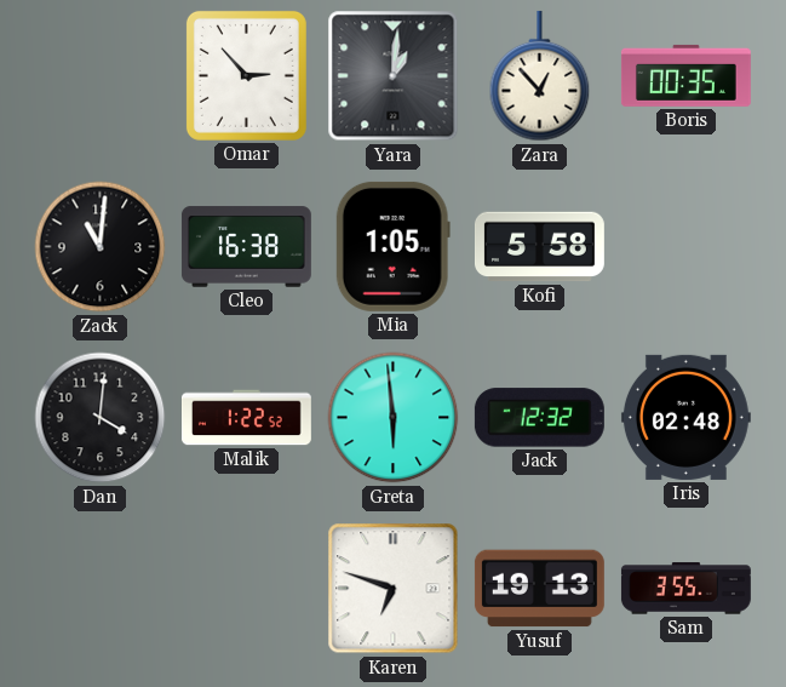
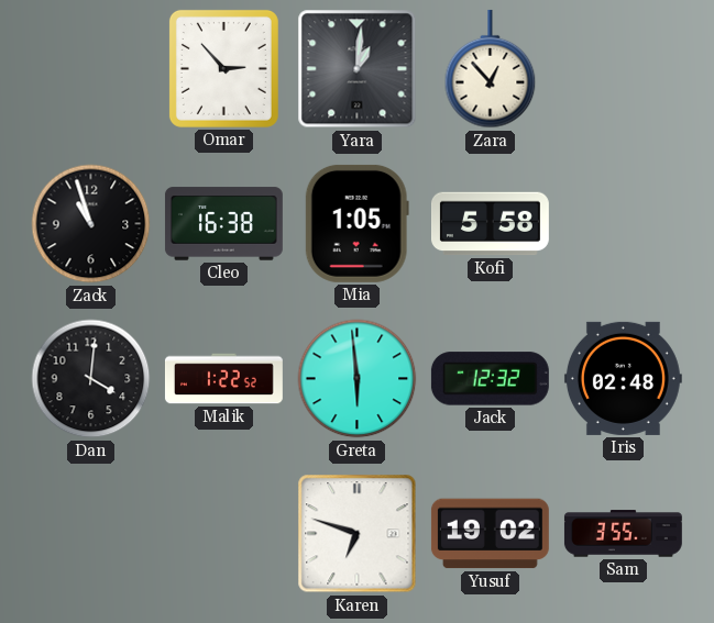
Boris: 00:35 -> none (685, 75)
Zack: 11:01 -> 10:57 (91, 224)
Yusuf: 19:13 -> 19:02 (490, 534)
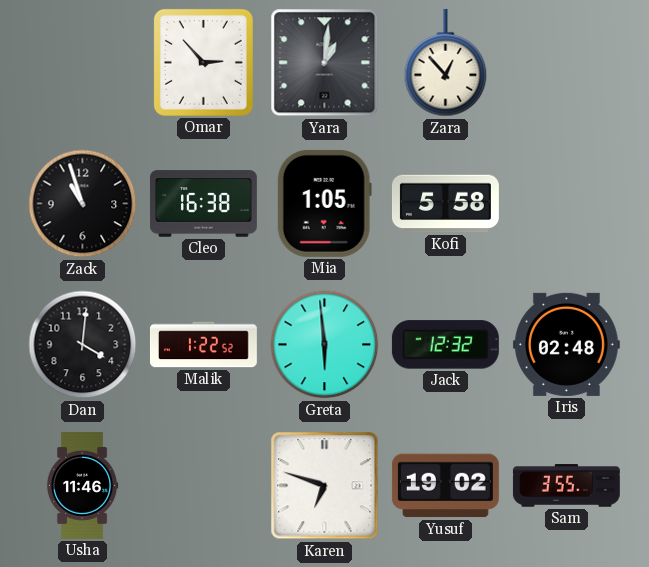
Usha: none -> 11:46 (82, 485)
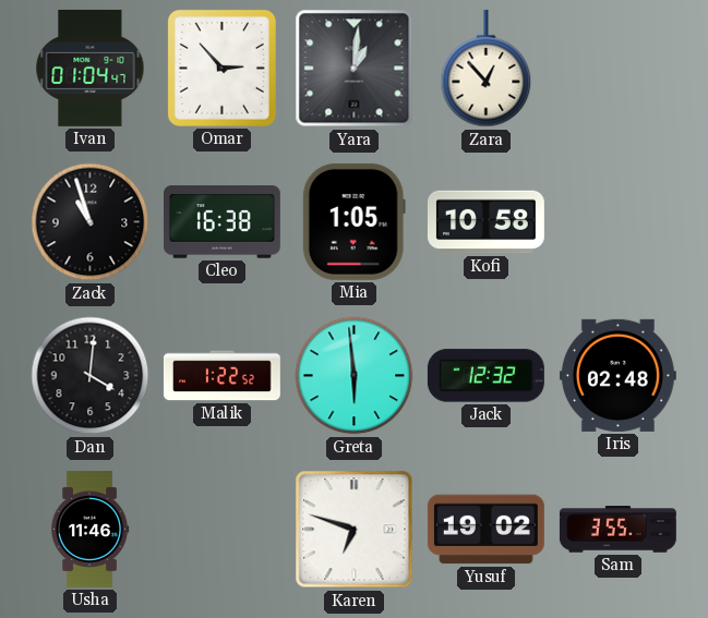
Ivan: none -> 01:04 (91, 68)
Kofi: 5:58 -> 10:58 (485, 222)
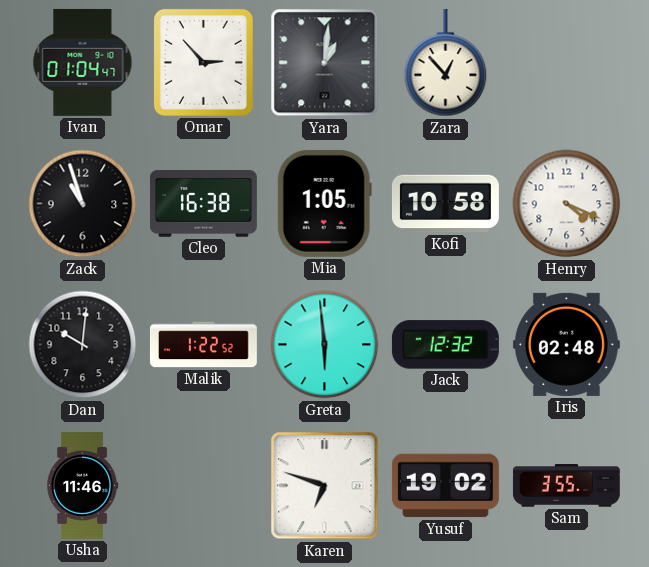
Henry: none -> 4:19 (567, 204)
Dan: 4:01 -> 10:01 (83, 345)
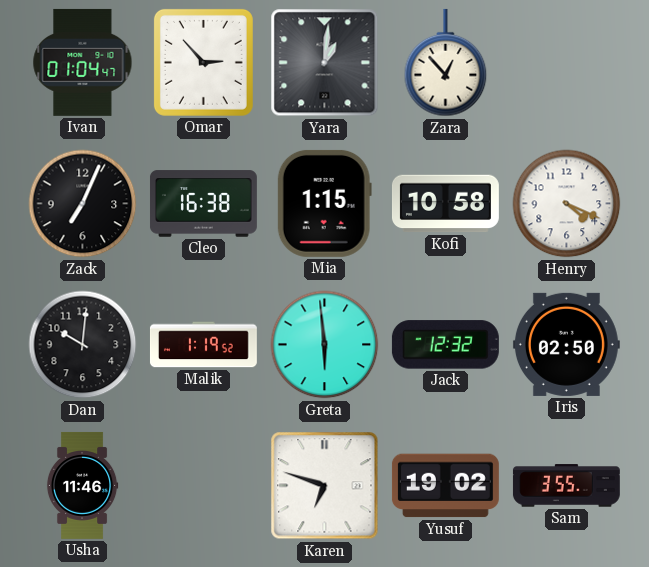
Zack: 10:57 -> 7:04 (83, 204)
Mia: 1:05 -> 1:15 (324, 203)
Malik: 1:22 -> 1:19 (203, 345)
Iris: 02:48 -> 02:50 (566, 344)
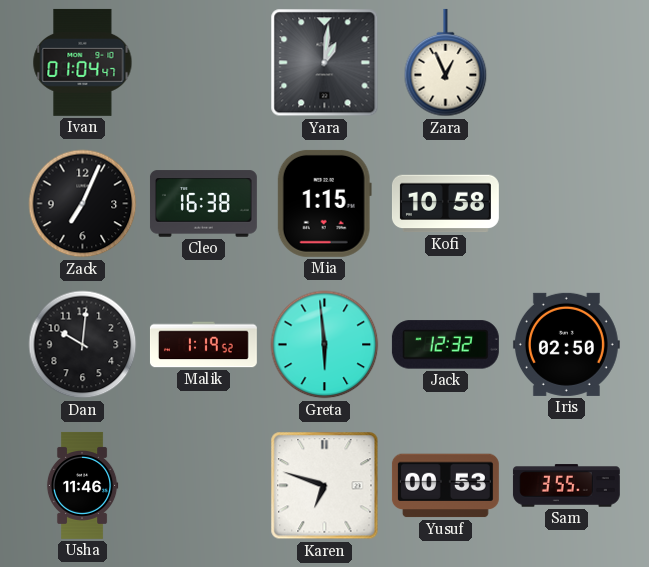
Omar: 2:53 -> none (203, 62)
Zara: 12:53 -> 12:56 (446, 63)
Henry: 4:19 -> none (567, 204)
Yusuf: 19:02 -> 00:53 (445, 486)
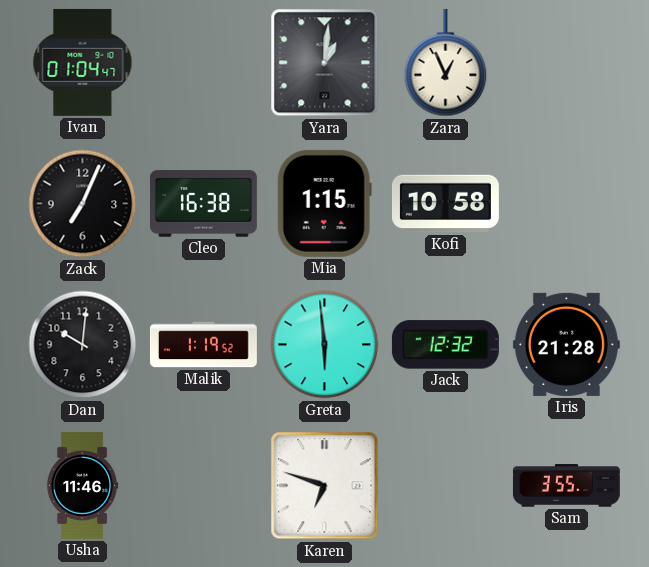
Iris: 02:50 -> 21:28 (566, 344)
Yusuf: 00:53 -> none (445, 486)
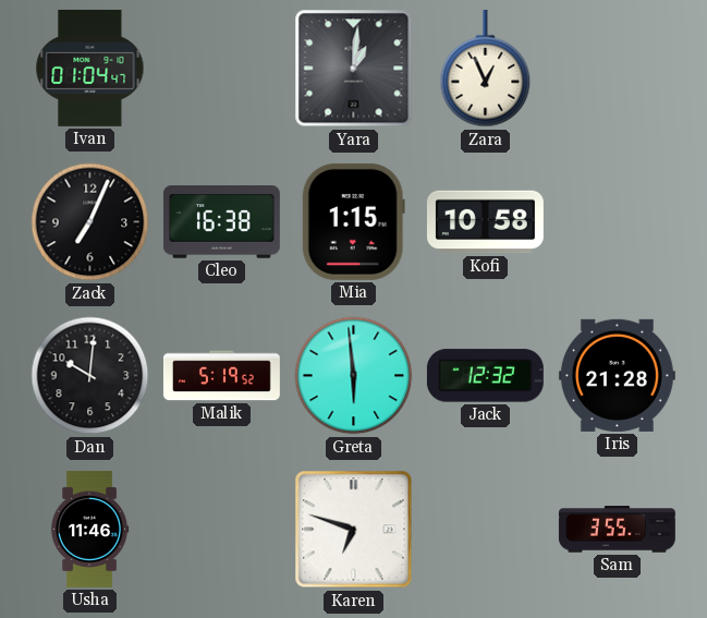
Malik: 1:19 -> 5:19 (221, 376)
